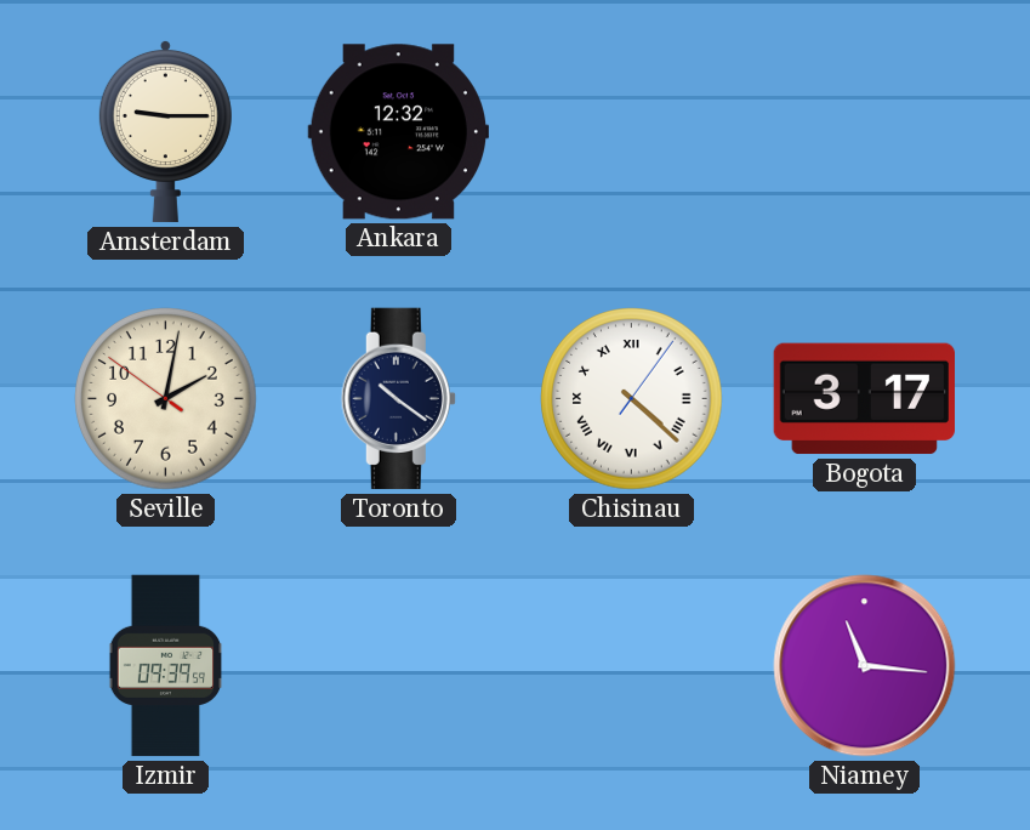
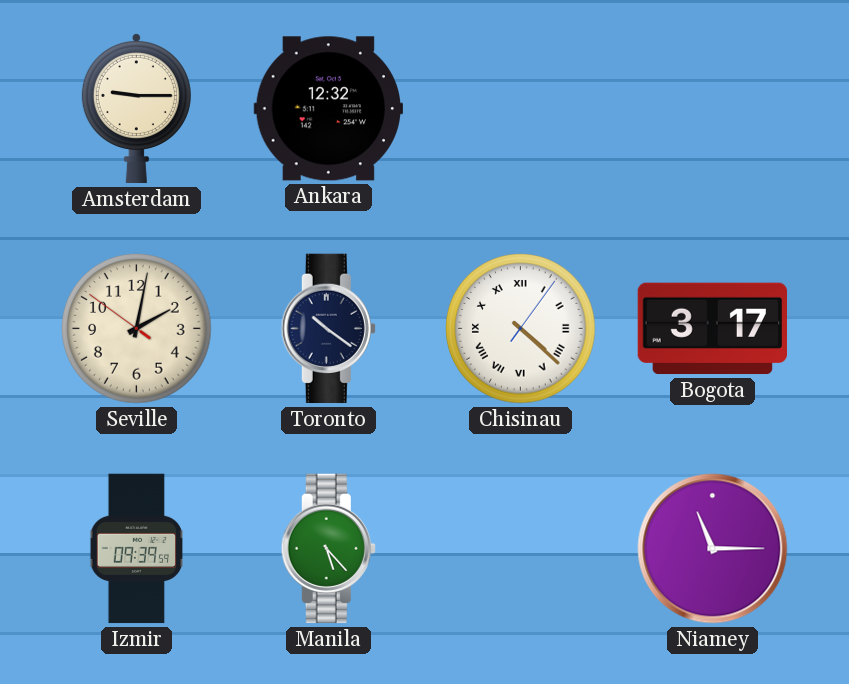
Manila: none -> 5:23 (328, 549)
Niamey: 11:16 -> 11:15 (713, 549)
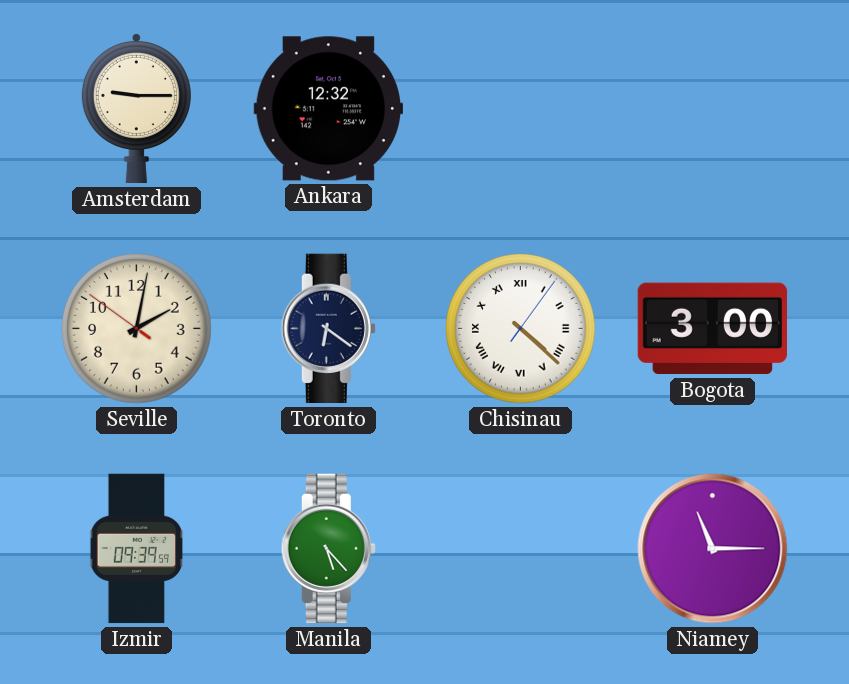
Toronto: 10:21 -> 6:21 (328, 329)
Bogota: 3:17 -> 3:00 (713, 329)
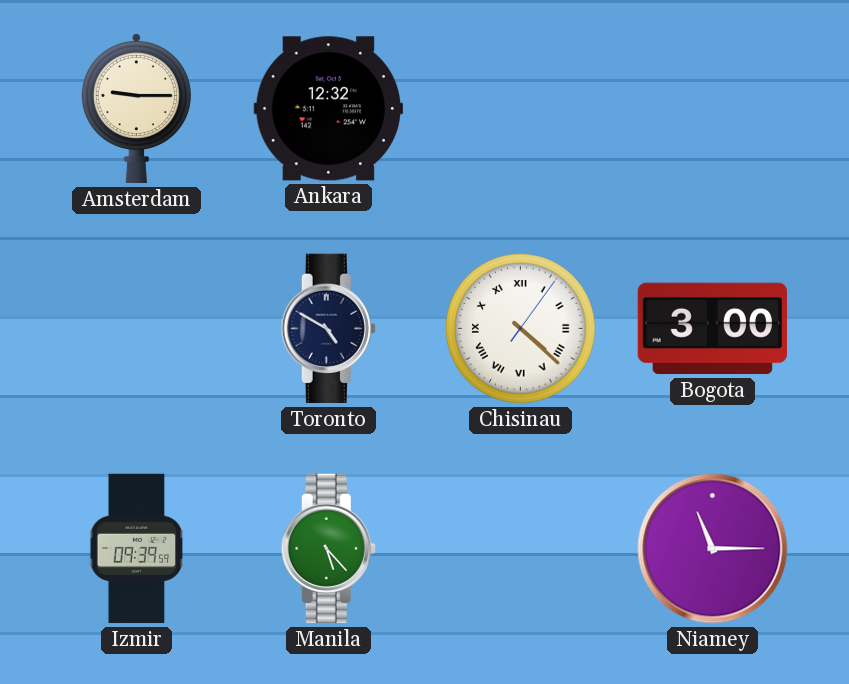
Seville: 2:01 -> none (137, 329)
Toronto: 6:21 -> 4:50 (328, 329)
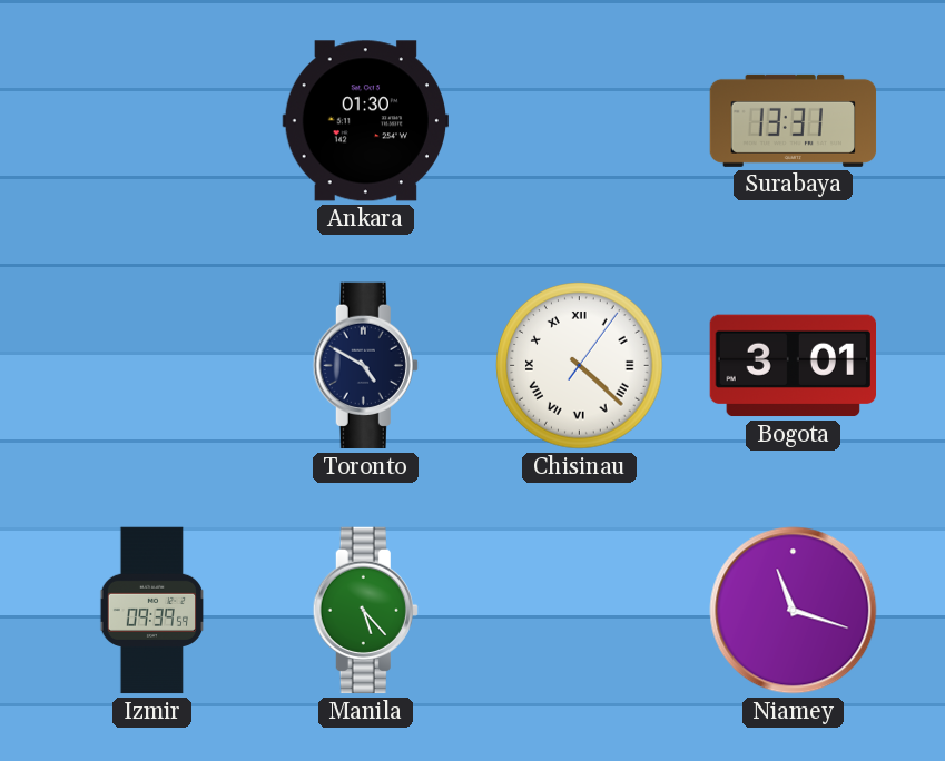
Amsterdam: 9:15 -> none (136, 108)
Ankara: 12:32 -> 01:30 (365, 121)
Surabaya: none -> 13:31 (794, 120)
Bogota: 3:00 -> 3:01 (794, 366)
Niamey: 11:15 -> 11:18 (794, 611)
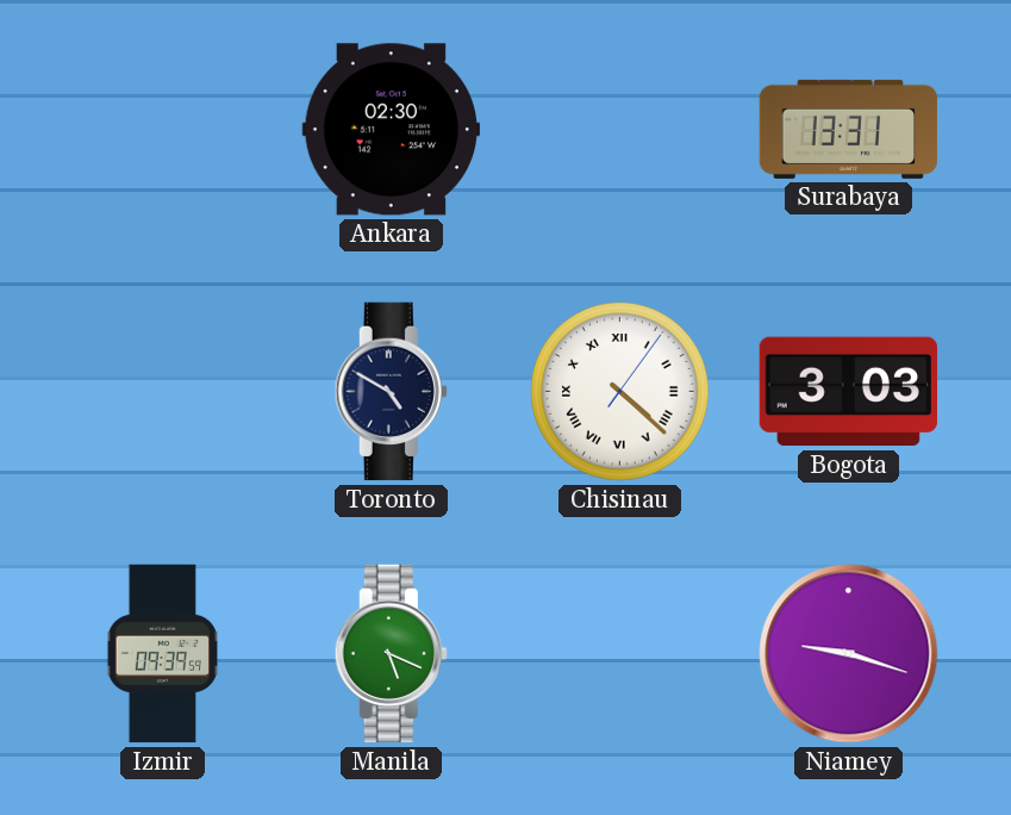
Ankara: 01:30 -> 02:30 (391, 130)
Bogota: 3:01 -> 3:03 (849, 392)
Manila: 5:23 -> 5:19 (391, 654)
Niamey: 11:18 -> 9:18 (849, 654)
